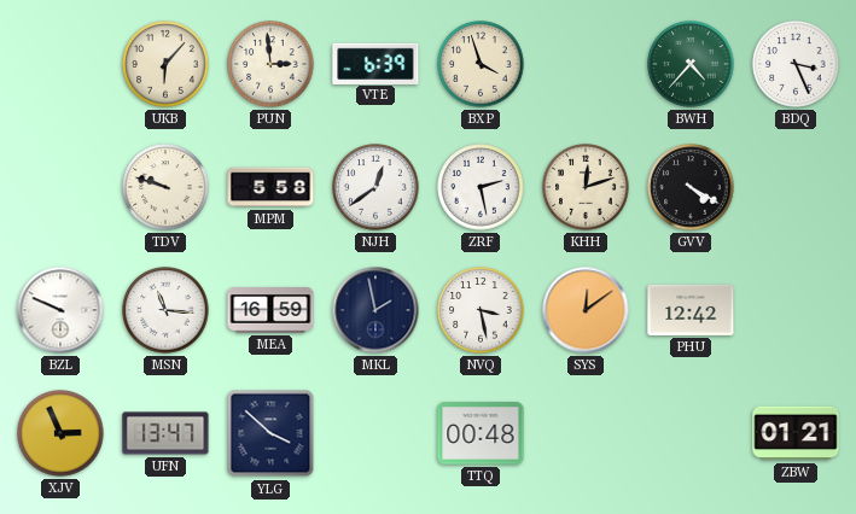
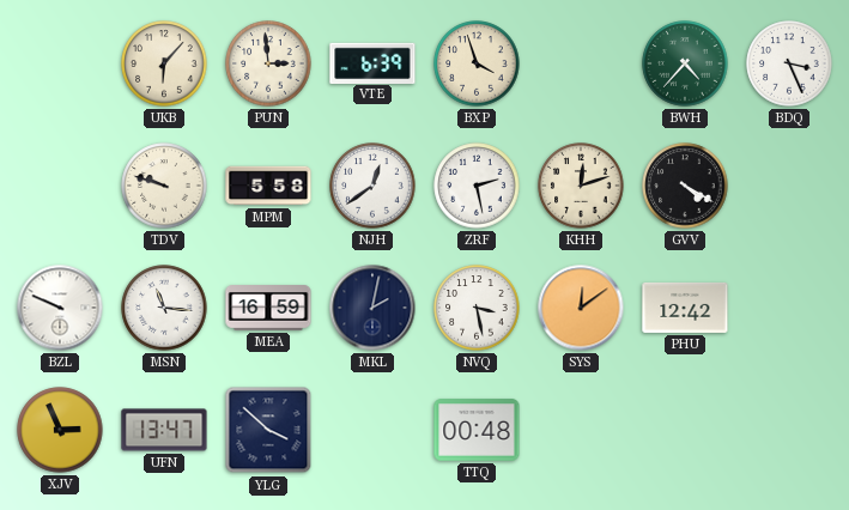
MKL: 1:58 -> 2:02 (372, 308)
ZBW: 01:21 -> none (796, 433)
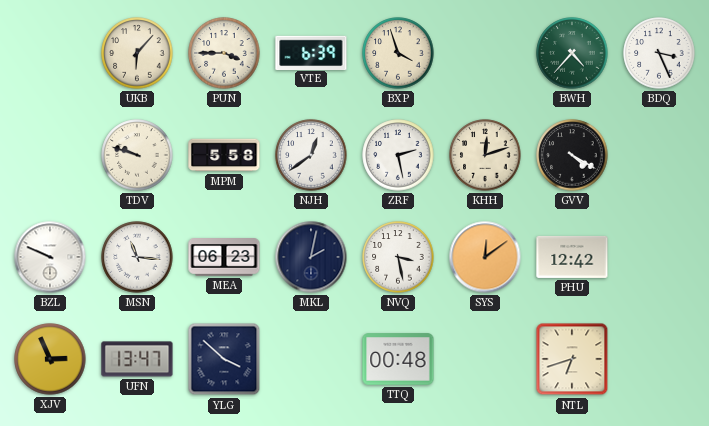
PUN: 2:59 -> 3:45 (224, 53)
MEA: 16:59 -> 06:23 (224, 257)
NTL: none -> 6:42 (572, 359)
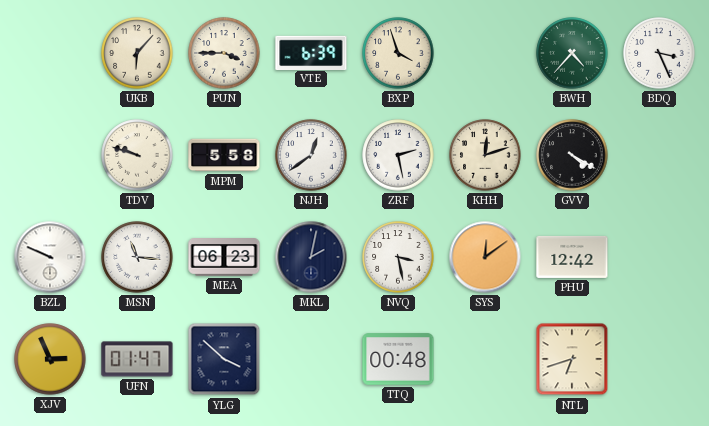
UFN: 13:47 -> 01:47 (137, 359)
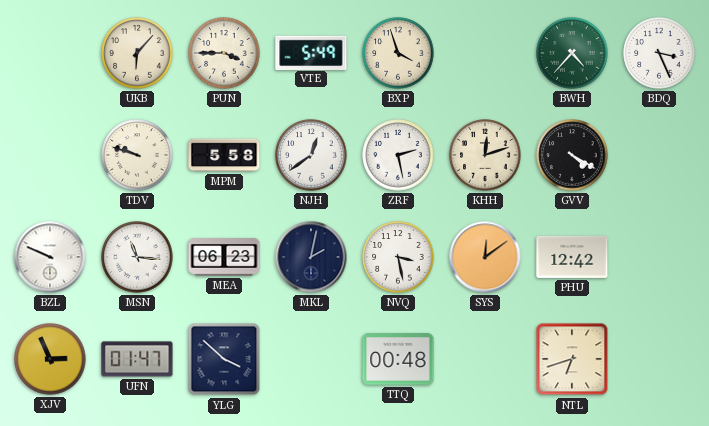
VTE: 6:39 -> 5:49 (311, 52)
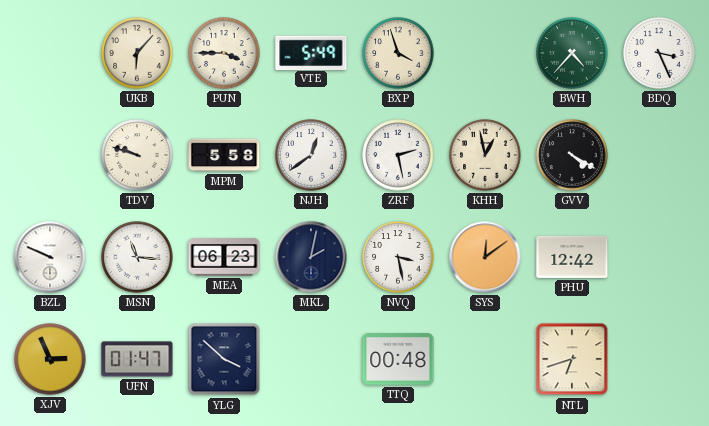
KHH: 12:12 -> 12:58 (485, 155)
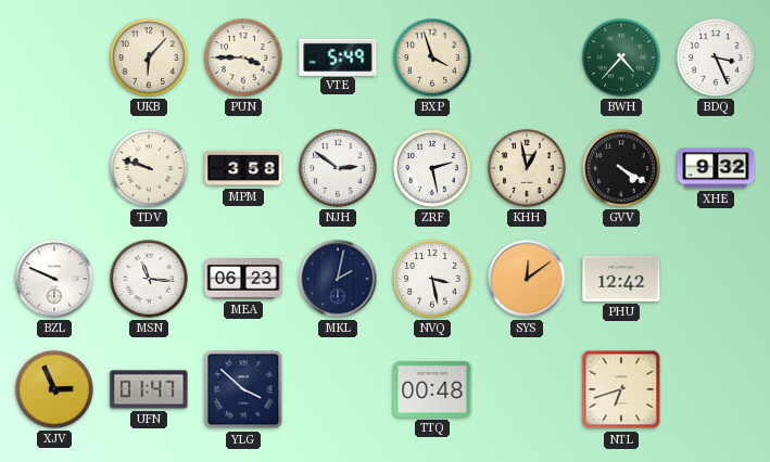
MPM: 5:58 -> 3:58 (243, 168)
NJH: 12:39 -> 2:51 (338, 168)
XHE: none -> 9:32 (716, 168)
